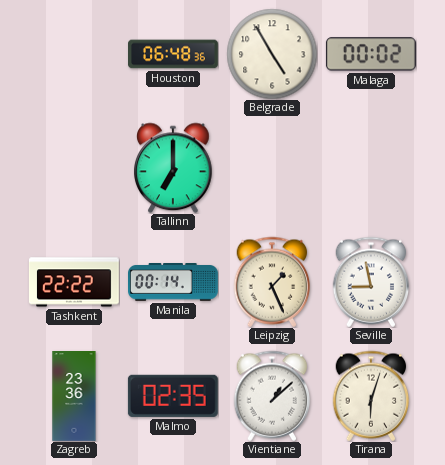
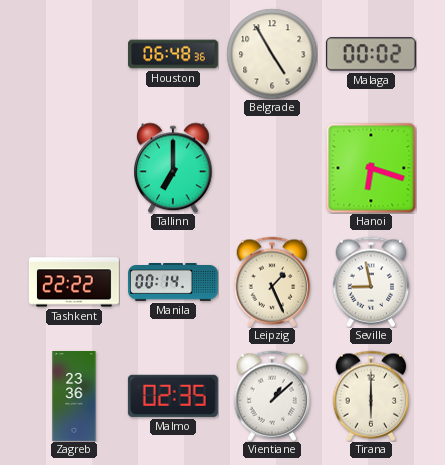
Hanoi: none -> 6:18 (371, 168)
Tirana: 6:03 -> 6:00 (371, 396)
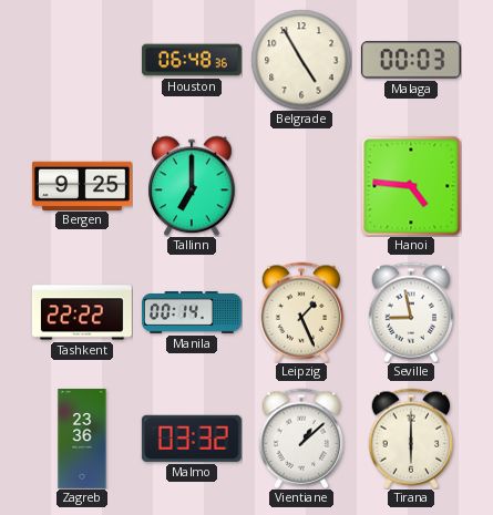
Malaga: 00:02 -> 00:03 (411, 60)
Bergen: none -> 9:25 (82, 185)
Hanoi: 6:18 -> 4:46 (411, 186)
Malmo: 02:35 -> 03:32 (192, 439)
